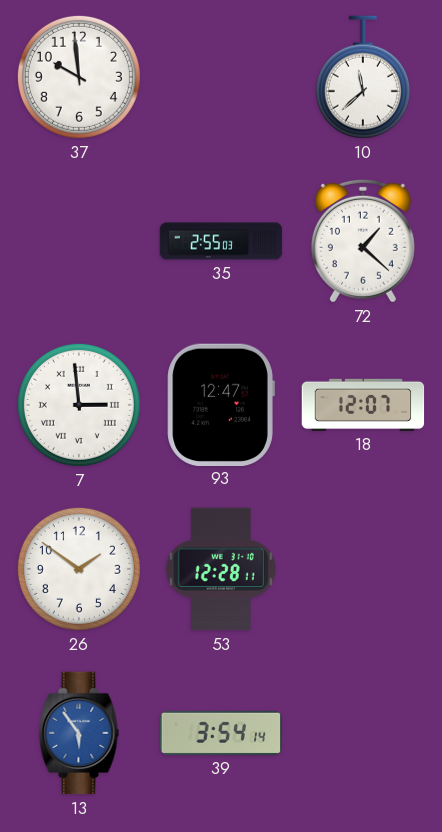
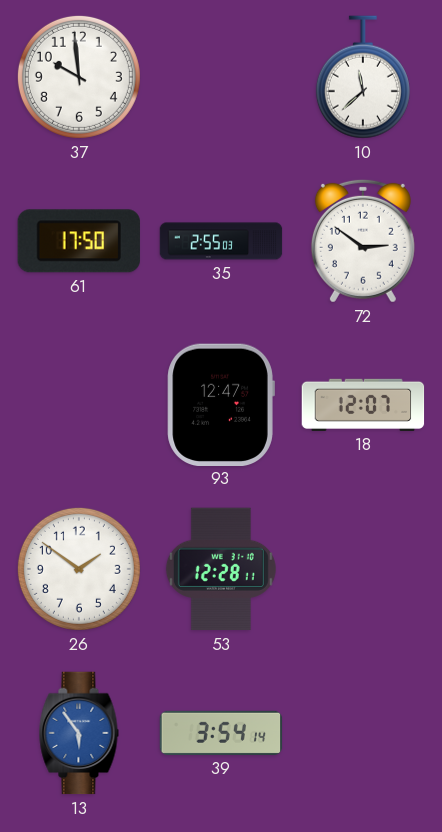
61: none -> 17:50 (79, 241)
72: 1:22 -> 2:51 (363, 241)
7: 2:59 -> none (79, 405)
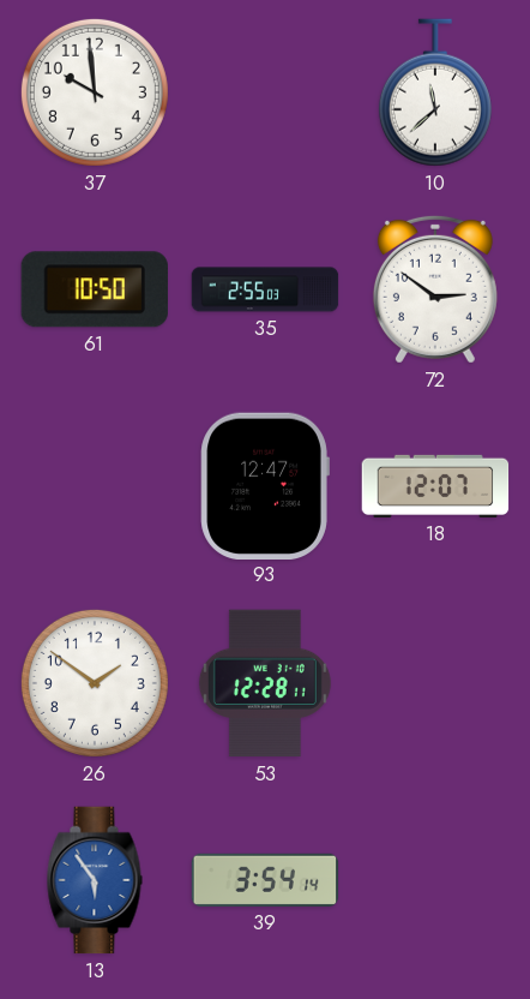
61: 17:50 -> 10:50 (95, 289)
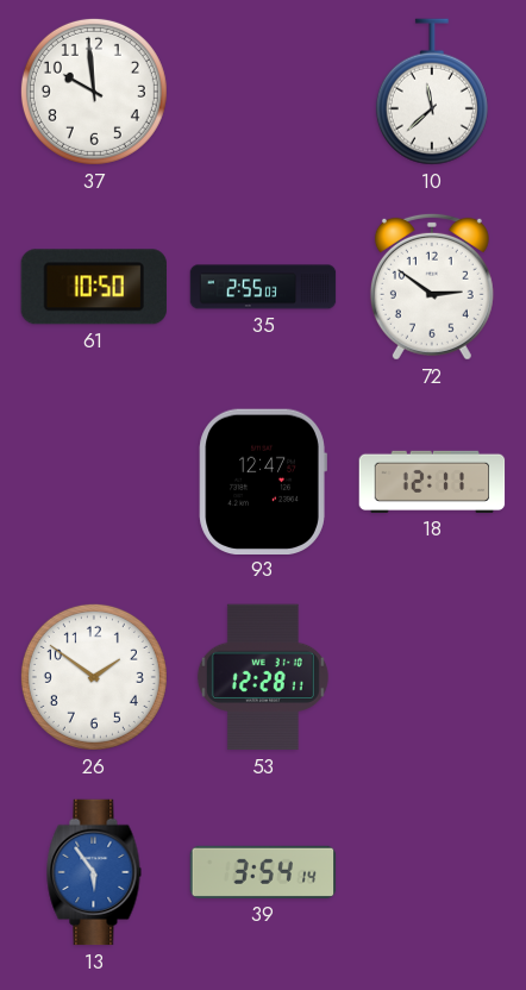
18: 12:07 -> 12:11 (432, 482)
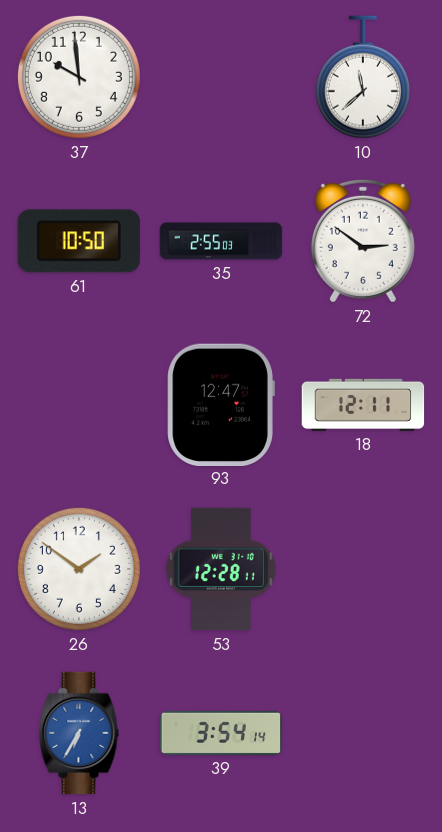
13: 5:54 -> 6:35 (79, 733)
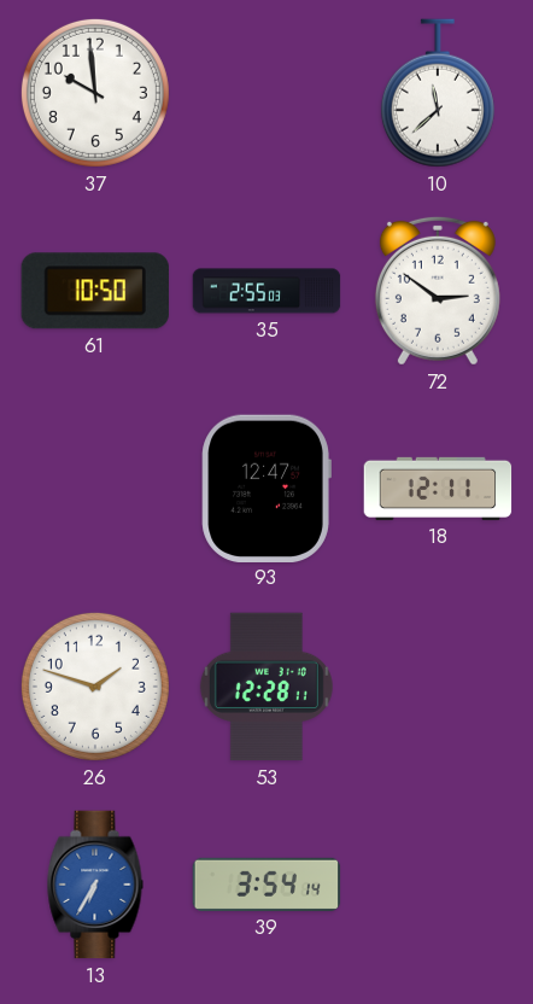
26: 1:51 -> 1:48 (95, 687)
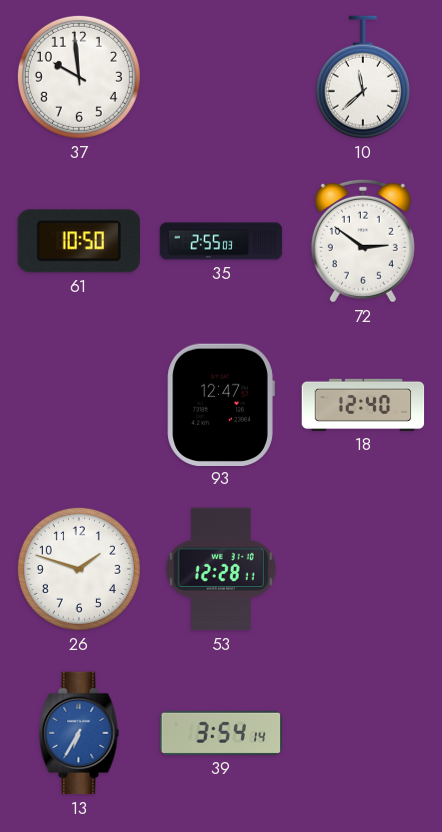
18: 12:11 -> 12:40 (363, 405)
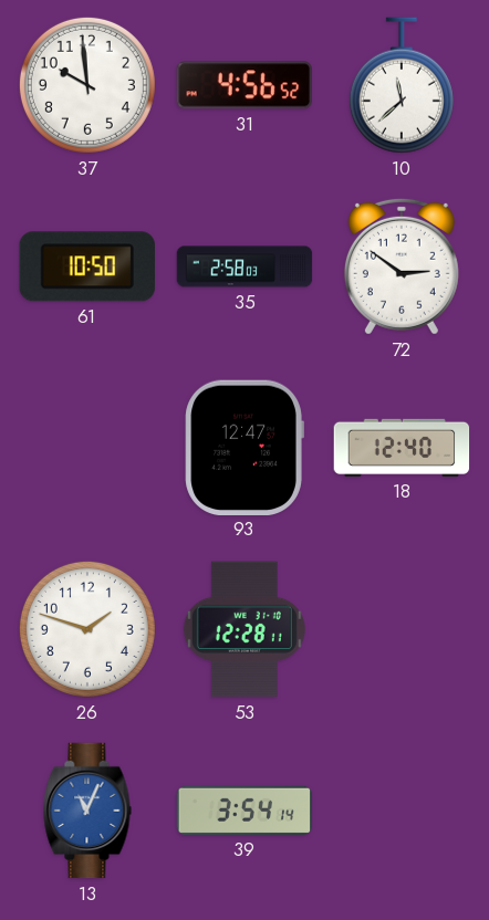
31: none -> 4:56 (245, 85)
35: 2:55 -> 2:58 (245, 266)
13: 6:35 -> 11:04 (87, 811)
